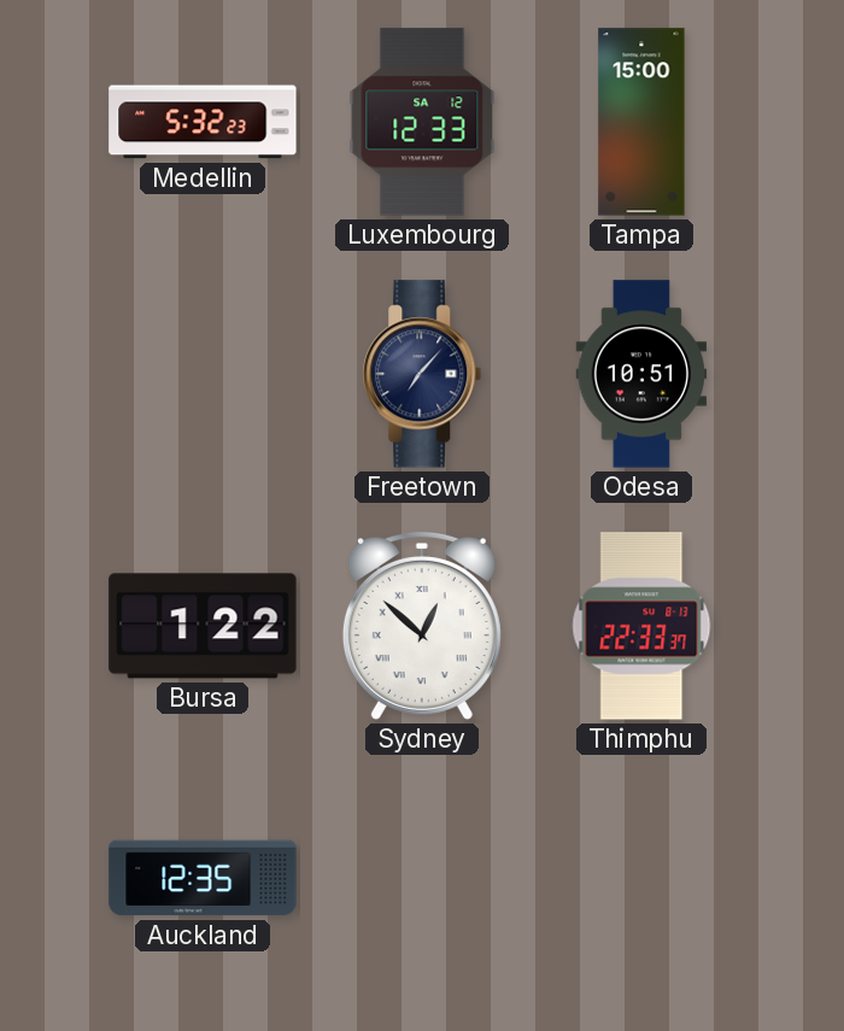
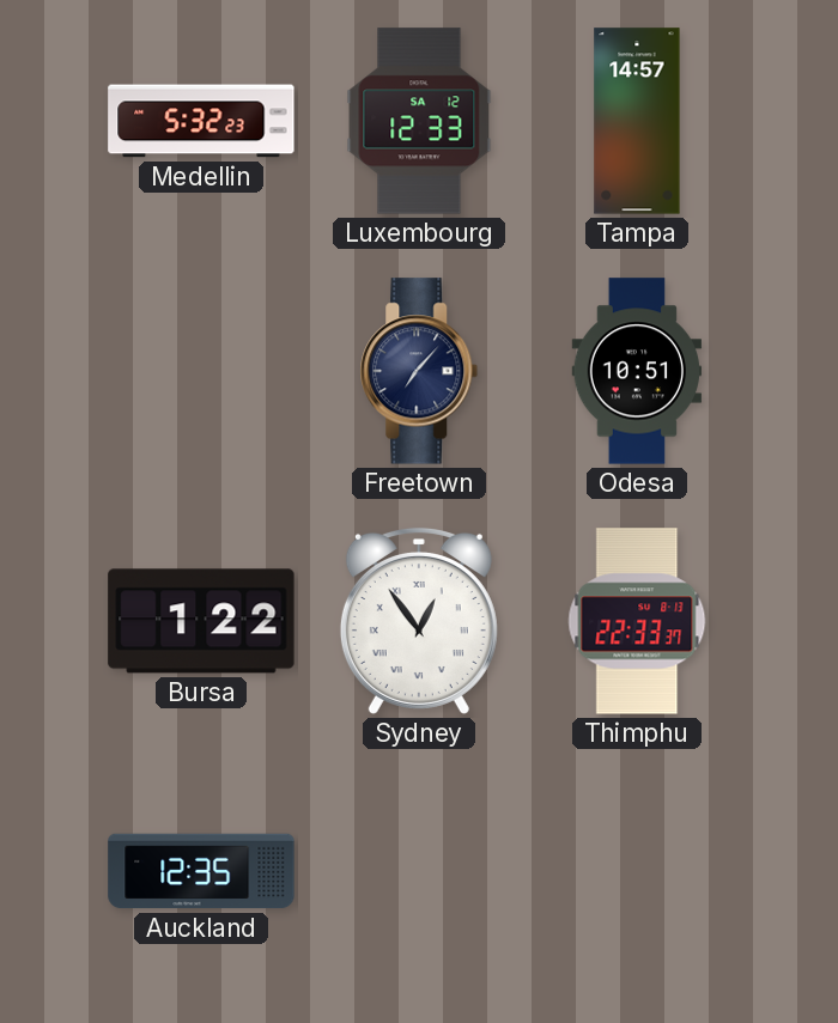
Tampa: 15:00 -> 14:57 (637, 121)
Sydney: 12:52 -> 12:54 (419, 621)
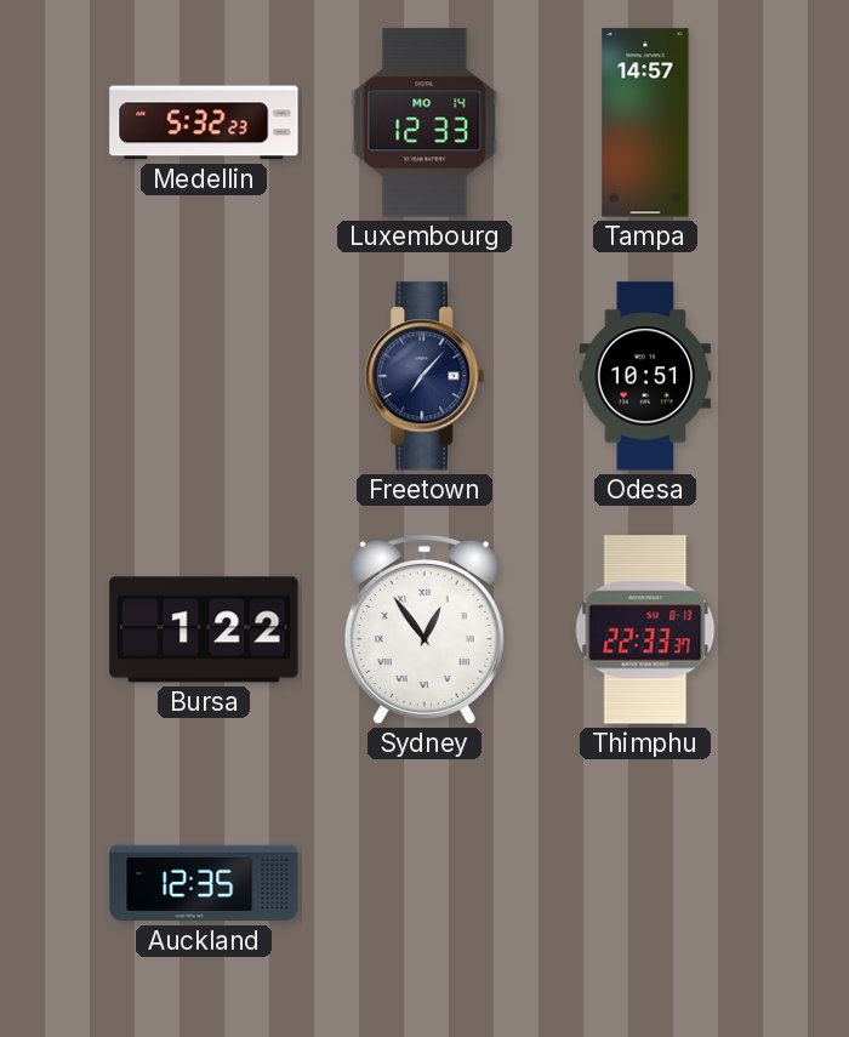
Luxembourg date: SA 12 -> MO 14 (424, 122)
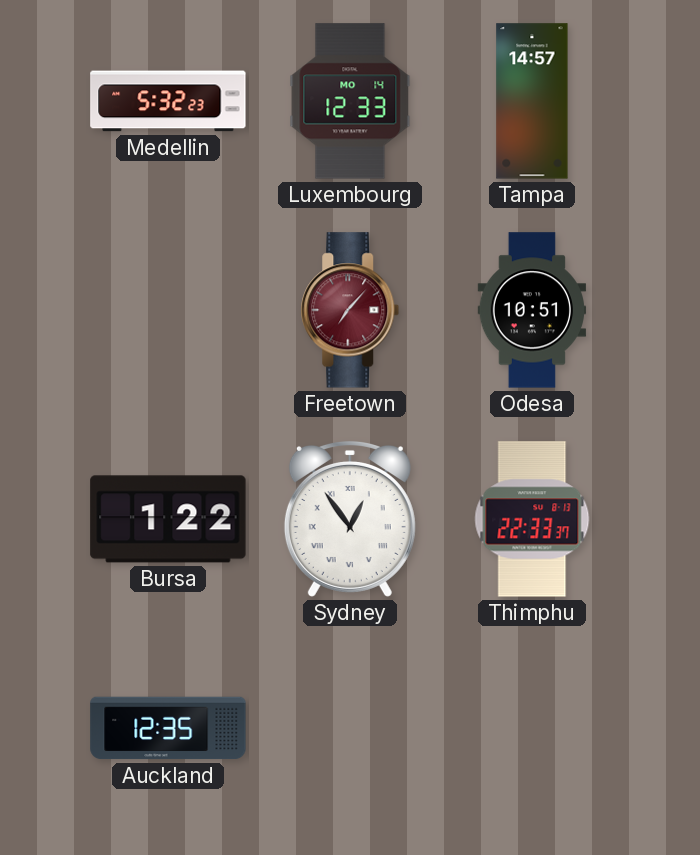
Freetown dial: navy -> burgundy (350, 310)
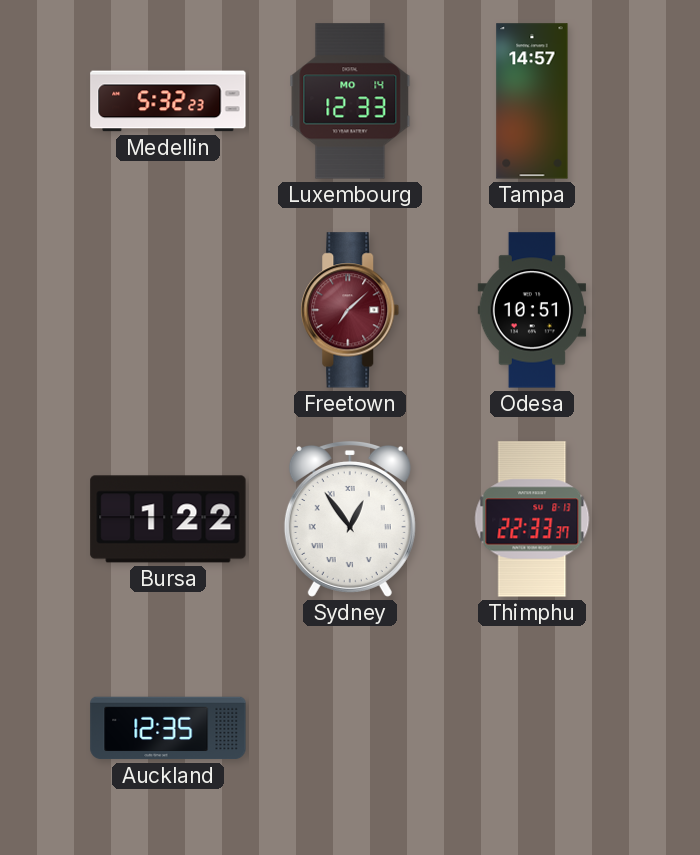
Freetown: 7:07 -> 7:08 (350, 310)
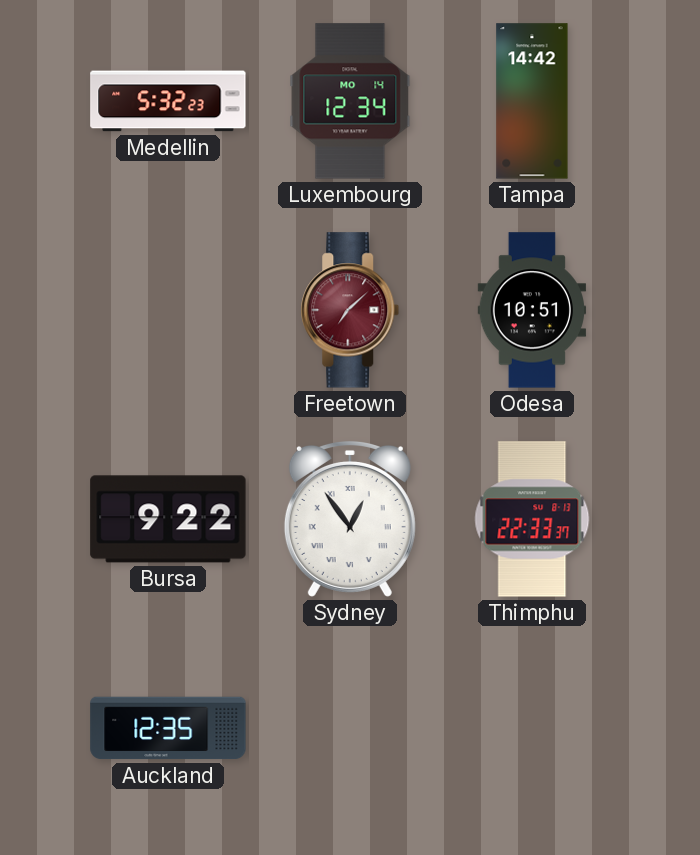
Luxembourg: 12:33 -> 12:34 (350, 101)
Tampa: 14:57 -> 14:42 (532, 101)
Bursa: 1:22 -> 9:22 (168, 519)
